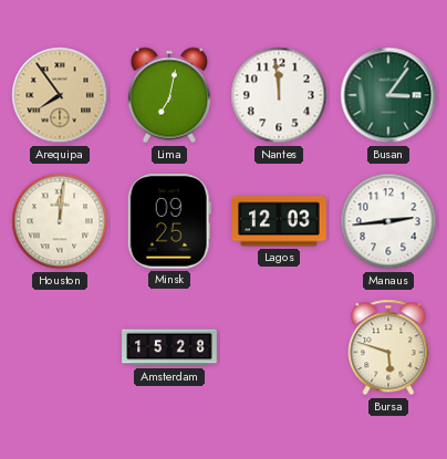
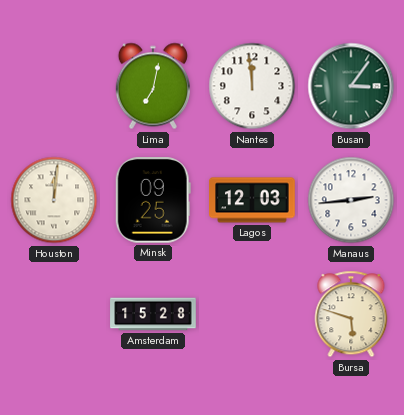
Arequipa: 7:54 -> none (60, 95)
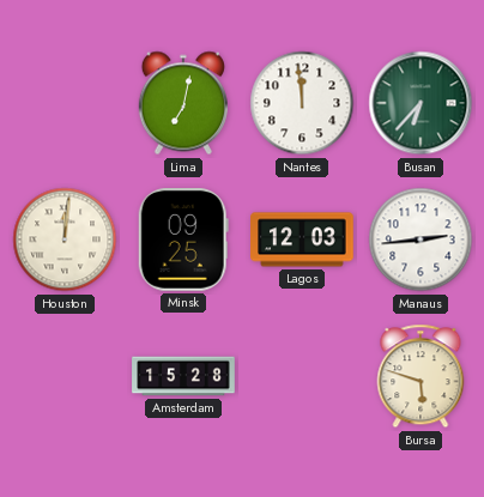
Busan: 3:06 -> 6:37 (421, 103)
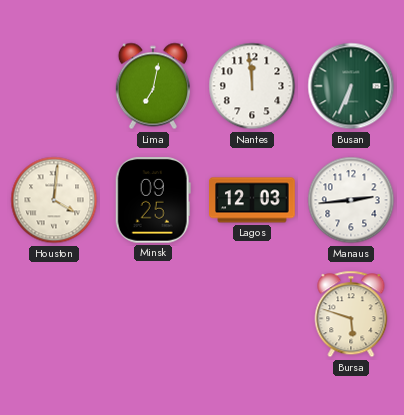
Busan: 6:37 -> 6:34 (351, 86)
Houston: 12:01 -> 4:01 (54, 200)
Amsterdam: 15:28 -> none (183, 376)
